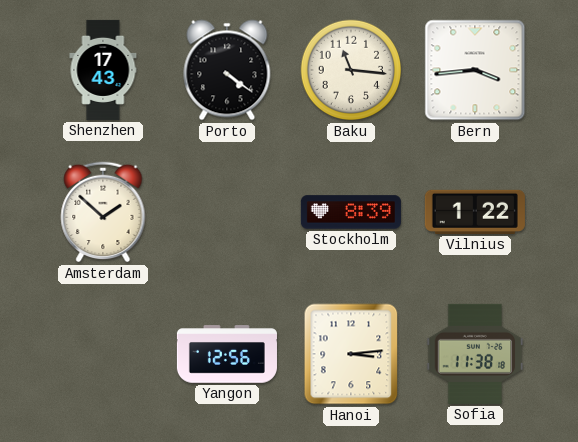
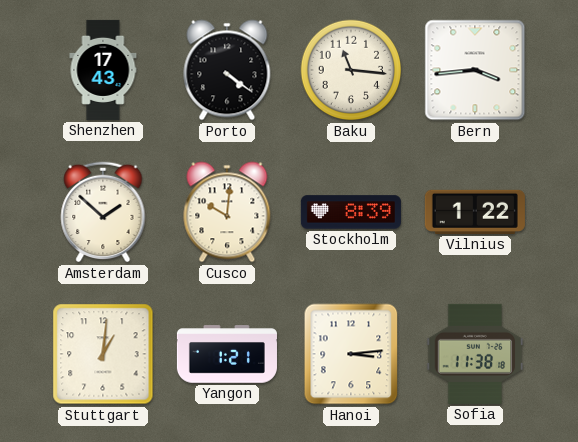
Cusco: none -> 10:01 (227, 212)
Stuttgart: none -> 1:01 (103, 354)
Yangon: 12:56 -> 1:21 (227, 354)
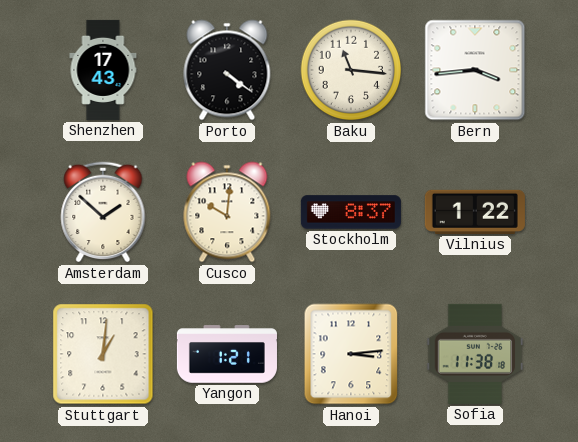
Stockholm: 8:39 -> 8:37 (351, 212)
